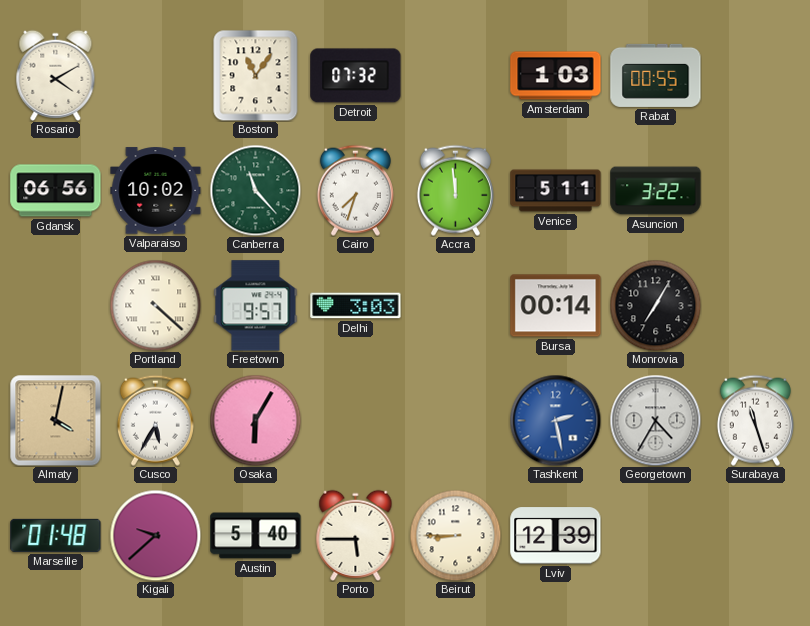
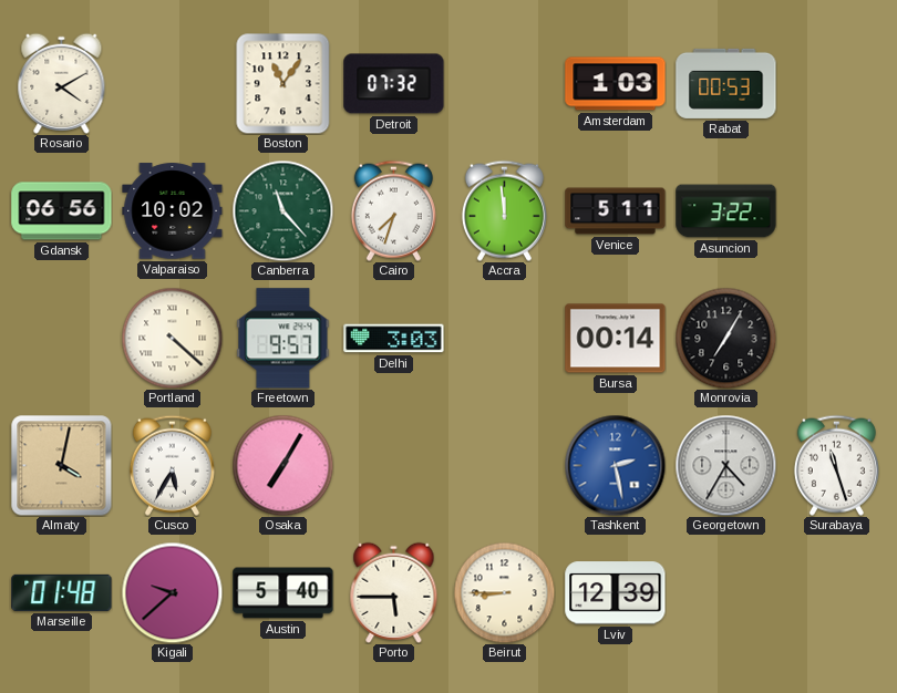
Rabat: 00:55 -> 00:53 (726, 83)
Osaka: 6:05 -> 7:05 (282, 465)
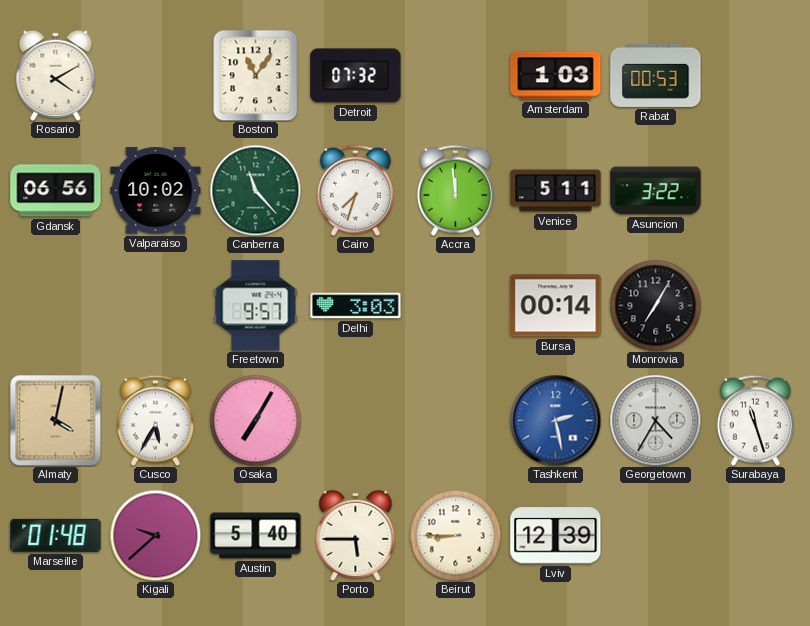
Portland: 4:22 -> none (172, 338)
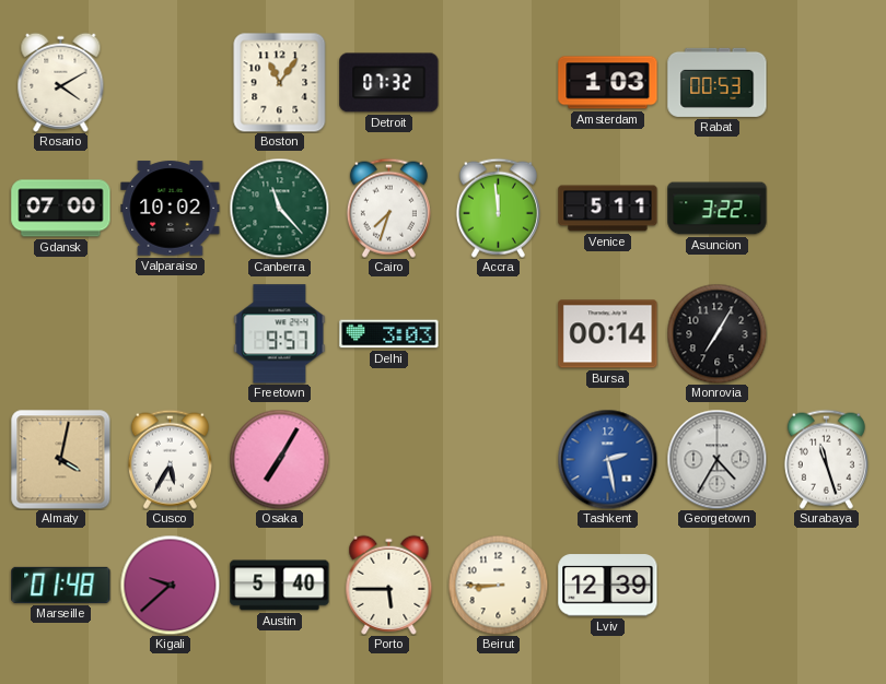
Gdansk: 06:56 -> 07:00 (61, 209)
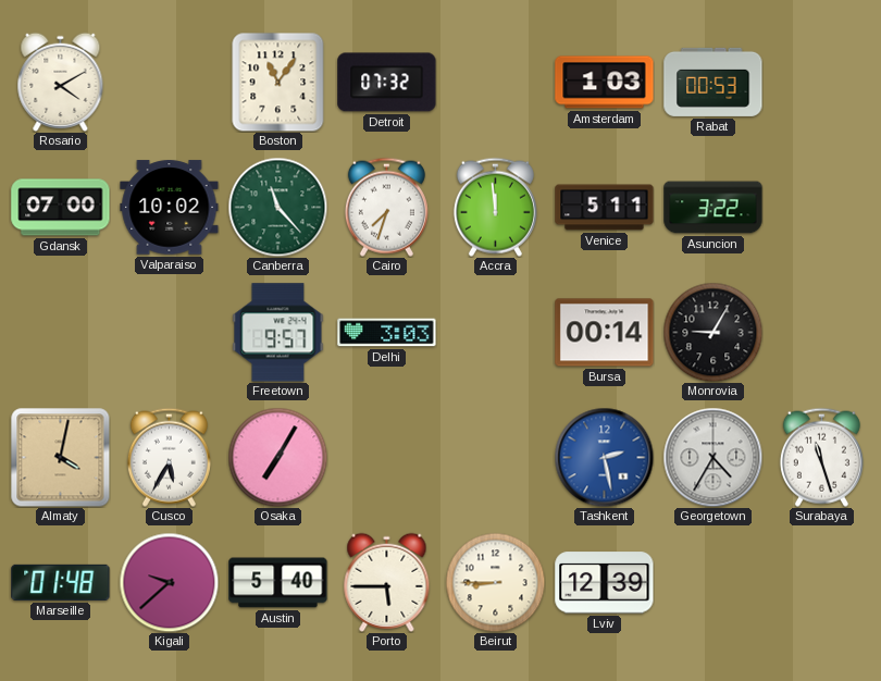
Monrovia: 7:05 -> 9:05 (712, 332)
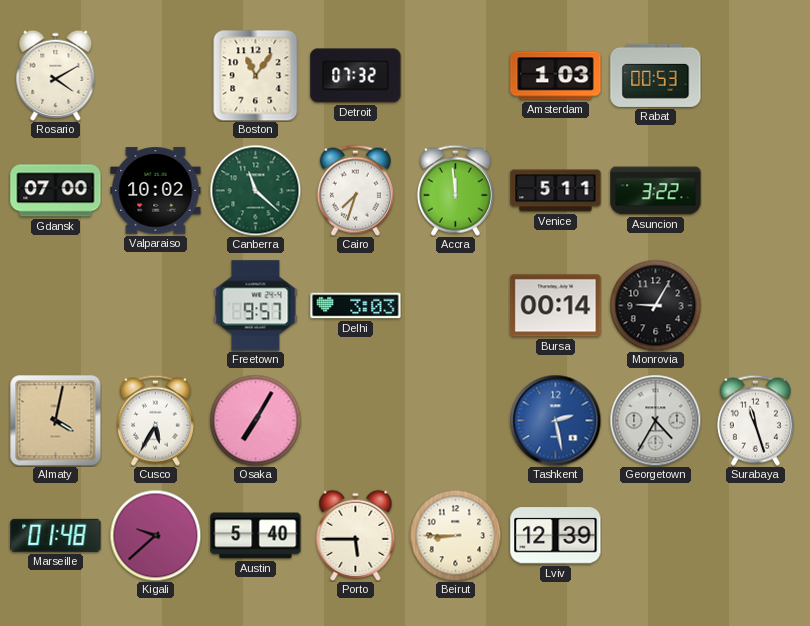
Canberra: 11:23 -> 11:22 (255, 190)
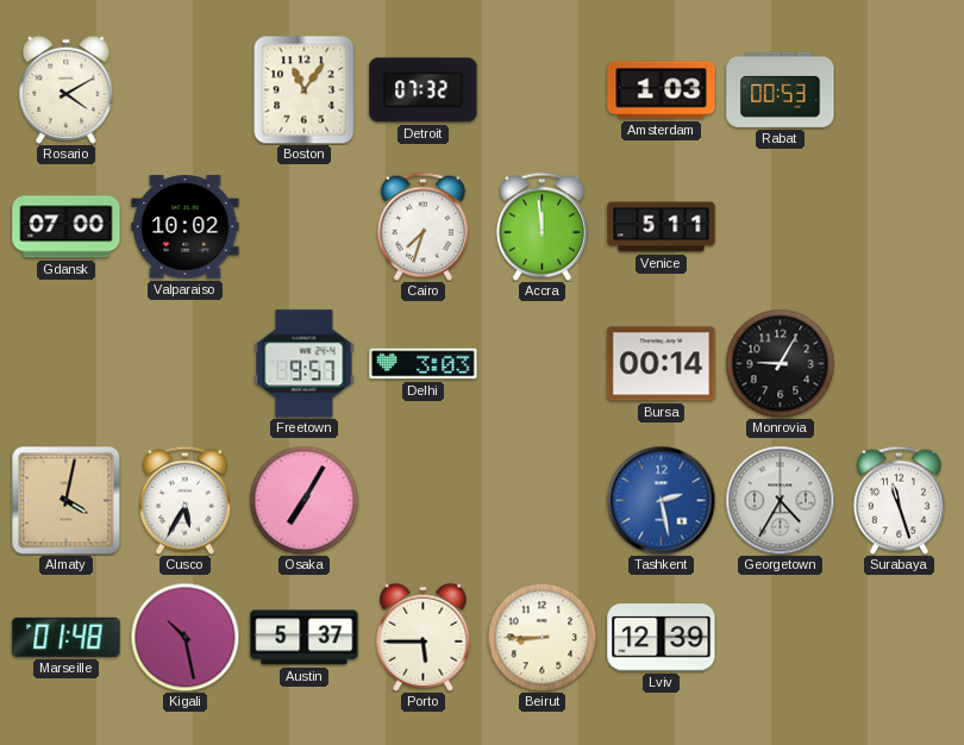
Canberra: 11:22 -> none (255, 190)
Asuncion: 3:22 -> none (656, 191)
Kigali: 9:38 -> 10:28 (184, 637)
Austin: 5:40 -> 5:37 (305, 638)
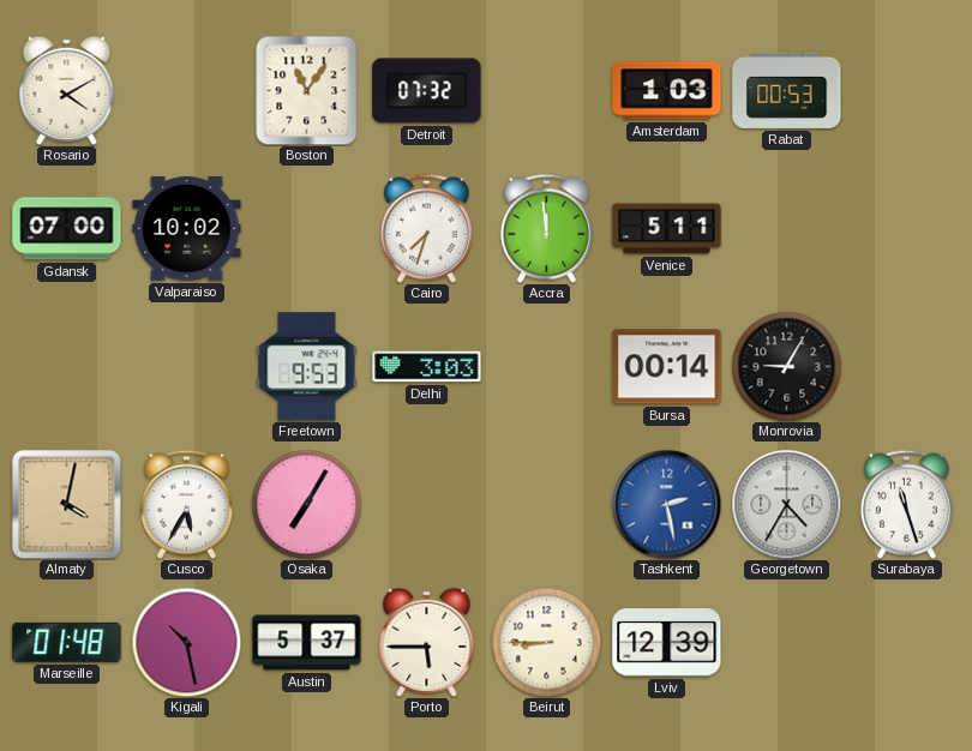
Freetown: 9:57 -> 9:53 (307, 367)
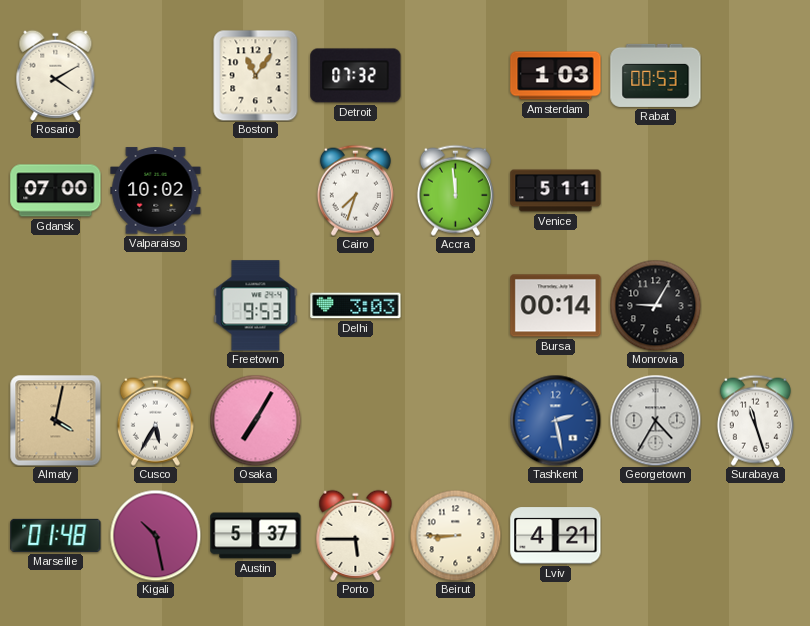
Lviv: 12:39 -> 4:21 (556, 536)
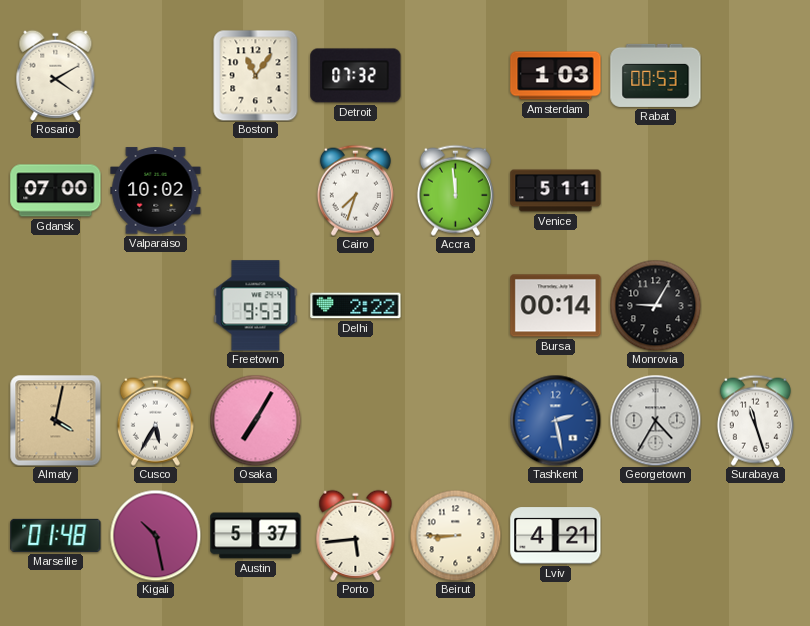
Delhi: 3:03 -> 2:22 (356, 306)
Porto: 5:45 -> 5:44 (356, 535)
